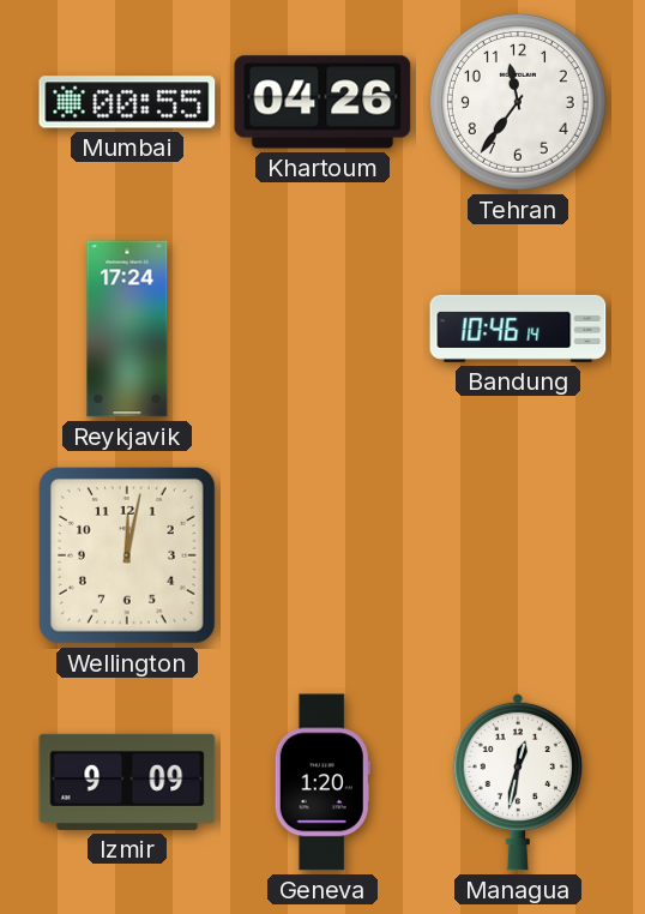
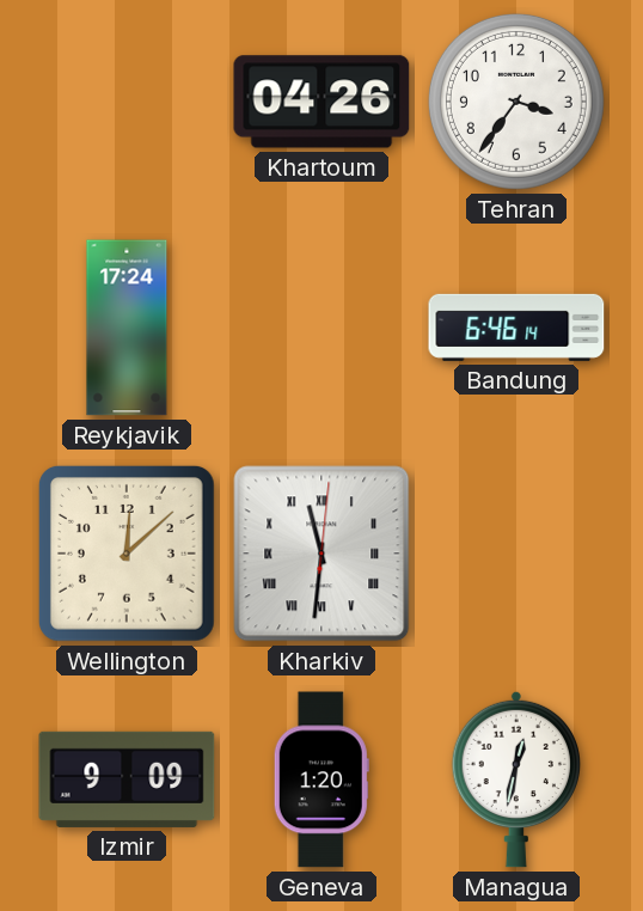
Mumbai: 00:55 -> none (127, 102)
Tehran: 11:36 -> 3:36 (516, 102)
Bandung: 10:46 -> 6:46 (516, 328)
Wellington: 12:02 -> 12:08 (127, 554)
Kharkiv: none -> 11:31 (321, 554)
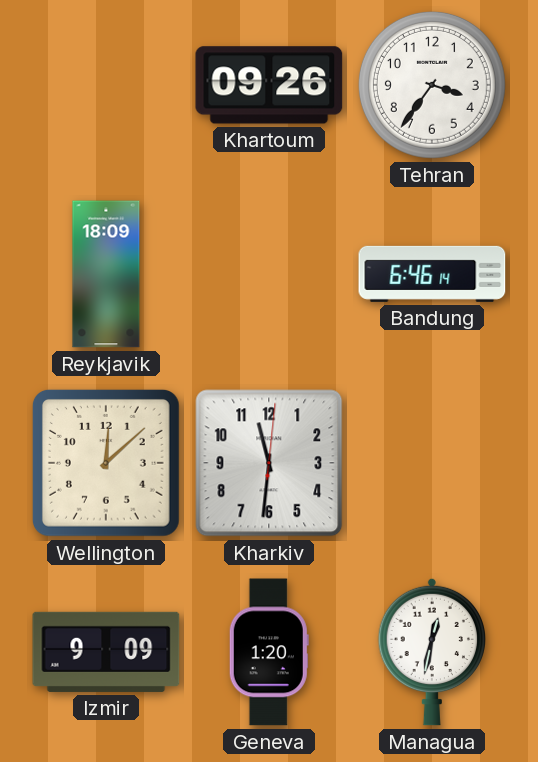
Khartoum: 04:26 -> 09:26 (269, 85)
Reykjavik: 17:24 -> 18:09 (106, 274)
Kharkiv numerals: Roman -> Arabic (269, 463)
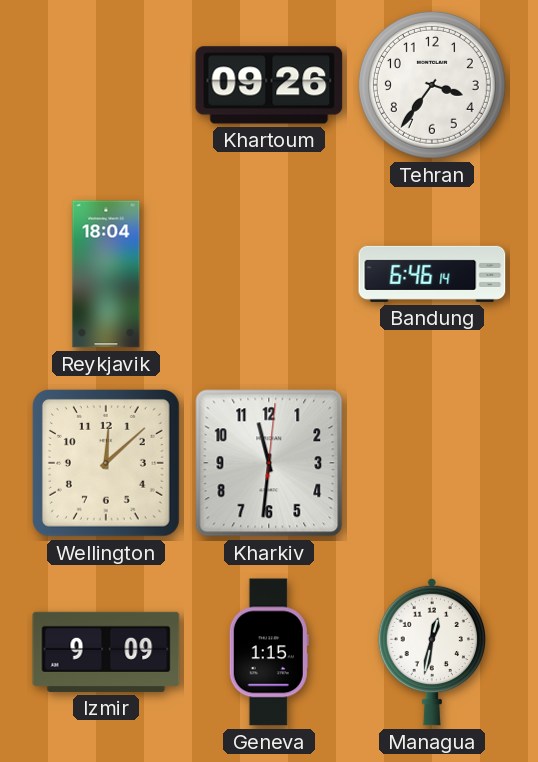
Reykjavik: 18:09 -> 18:04 (106, 274)
Geneva: 1:20 -> 1:15 (269, 652)
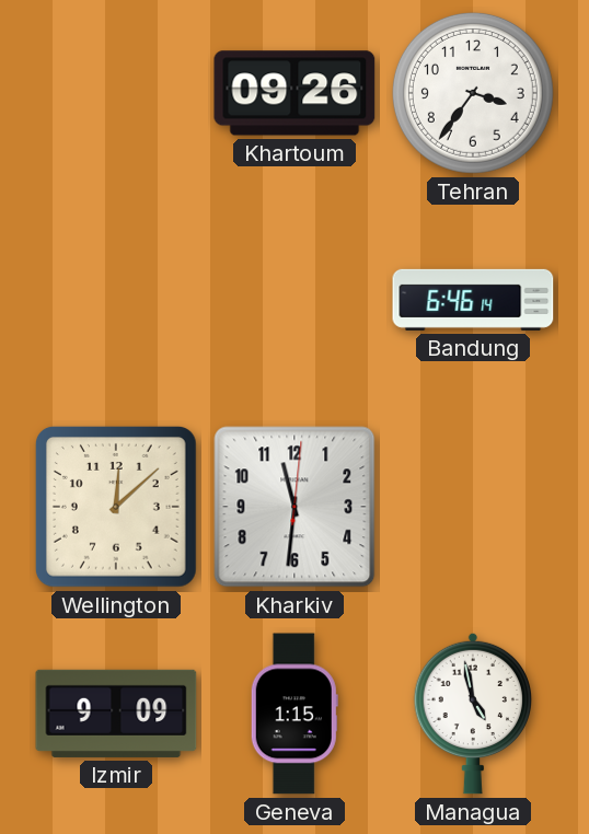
Reykjavik: 18:04 -> none (106, 274)
Managua: 12:32 -> 4:58 (472, 714)
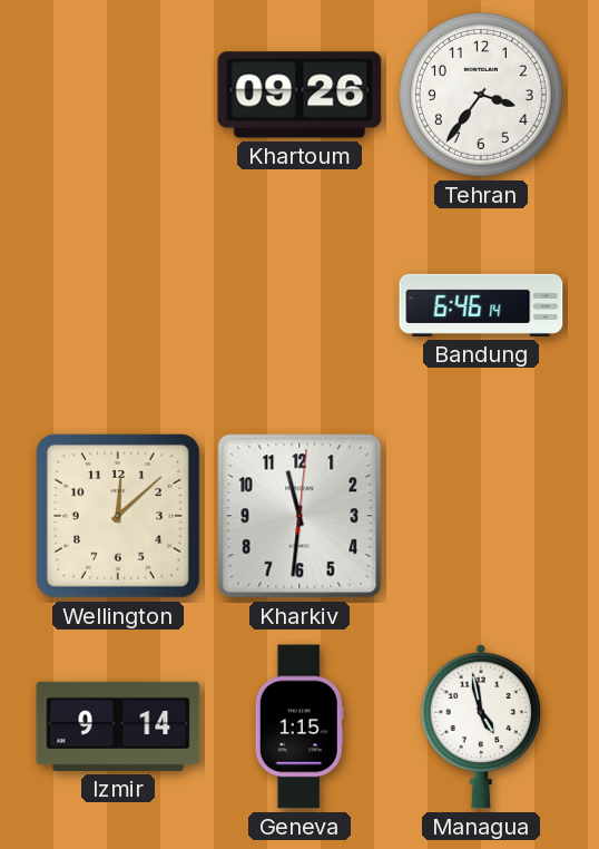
Izmir: 9:09 -> 9:14 (118, 726)
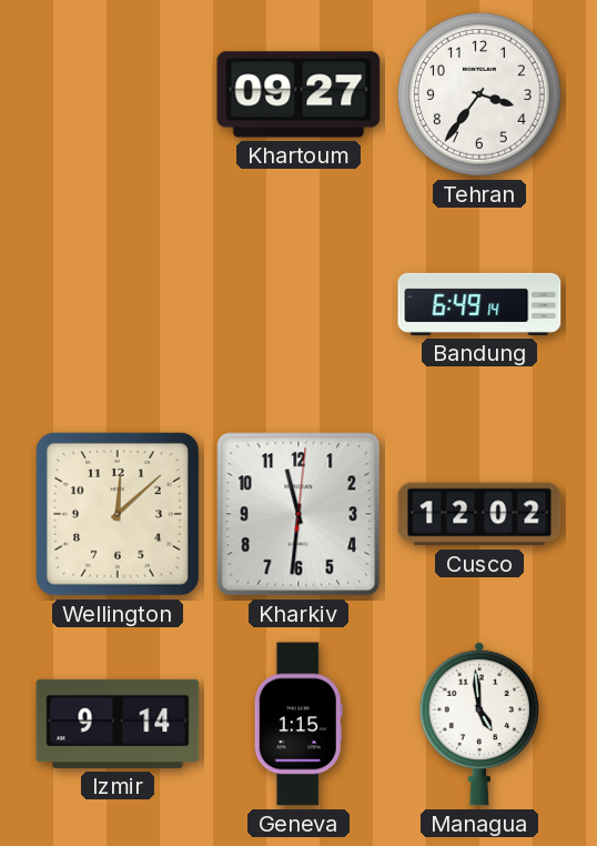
Khartoum: 09:26 -> 09:27 (298, 94)
Bandung: 6:46 -> 6:49 (479, 304)
Cusco: none -> 12:02 (479, 514)
Managua: 4:58 -> 4:59 (478, 724)
